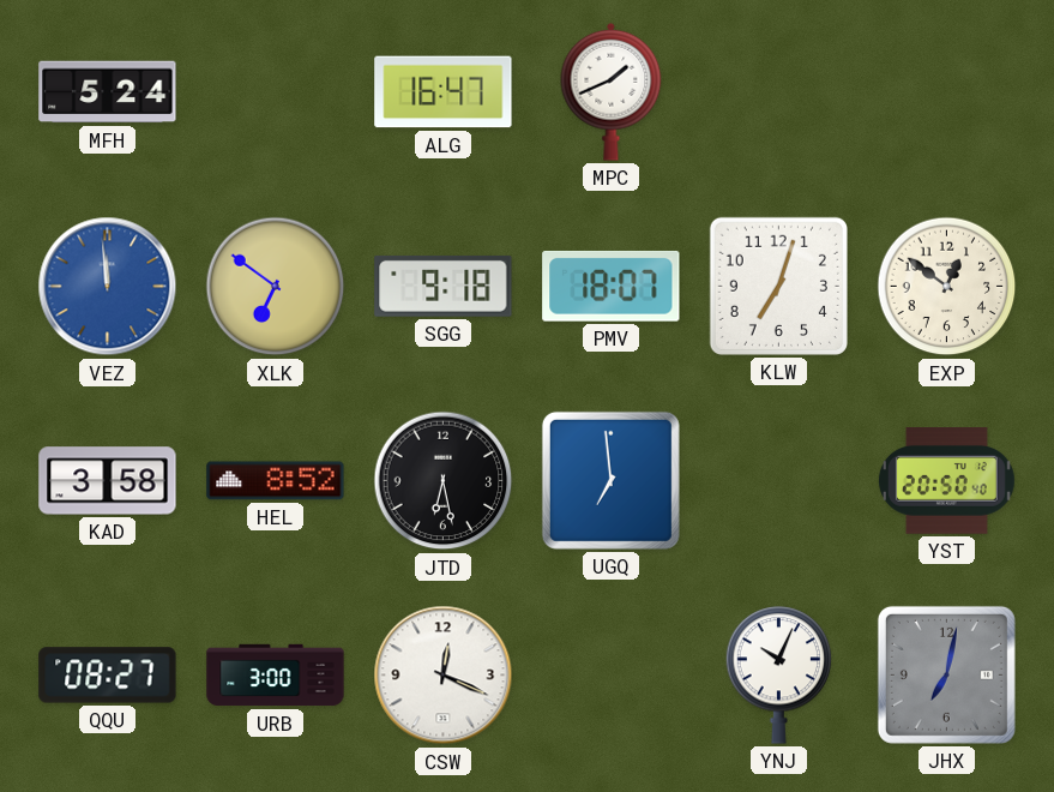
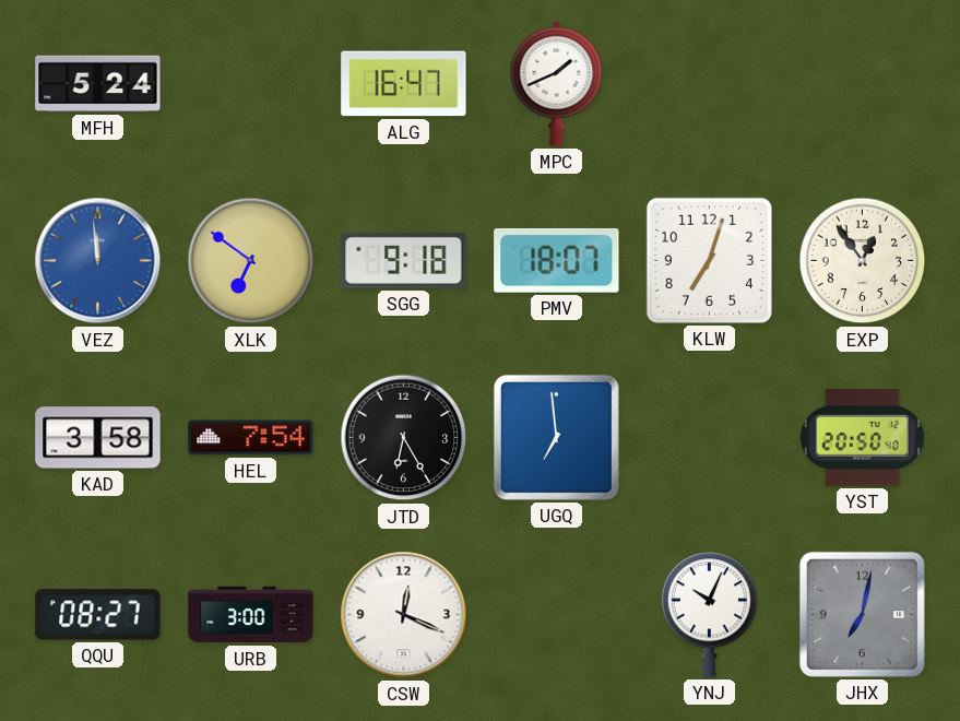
EXP: 12:51 -> 12:54 (863, 261)
HEL: 8:52 -> 7:54 (251, 438)
JTD: 6:28 -> 6:25 (404, 438)
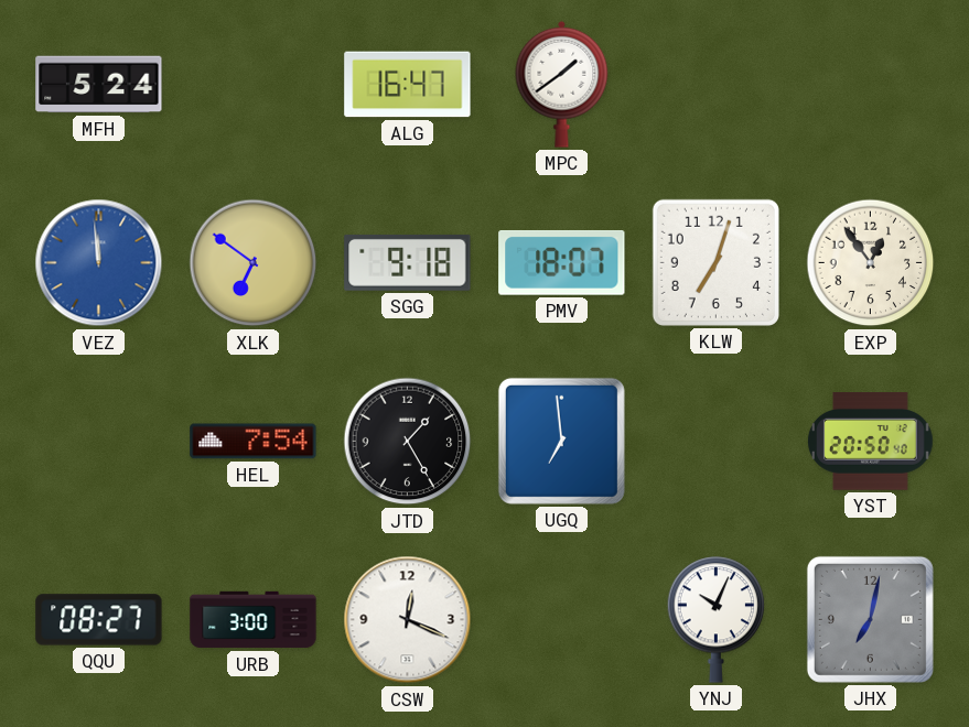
MPC: 1:41 -> 1:39 (562, 84)
KAD: 3:58 -> none (98, 438)
JTD: 6:25 -> 1:25 (408, 442)
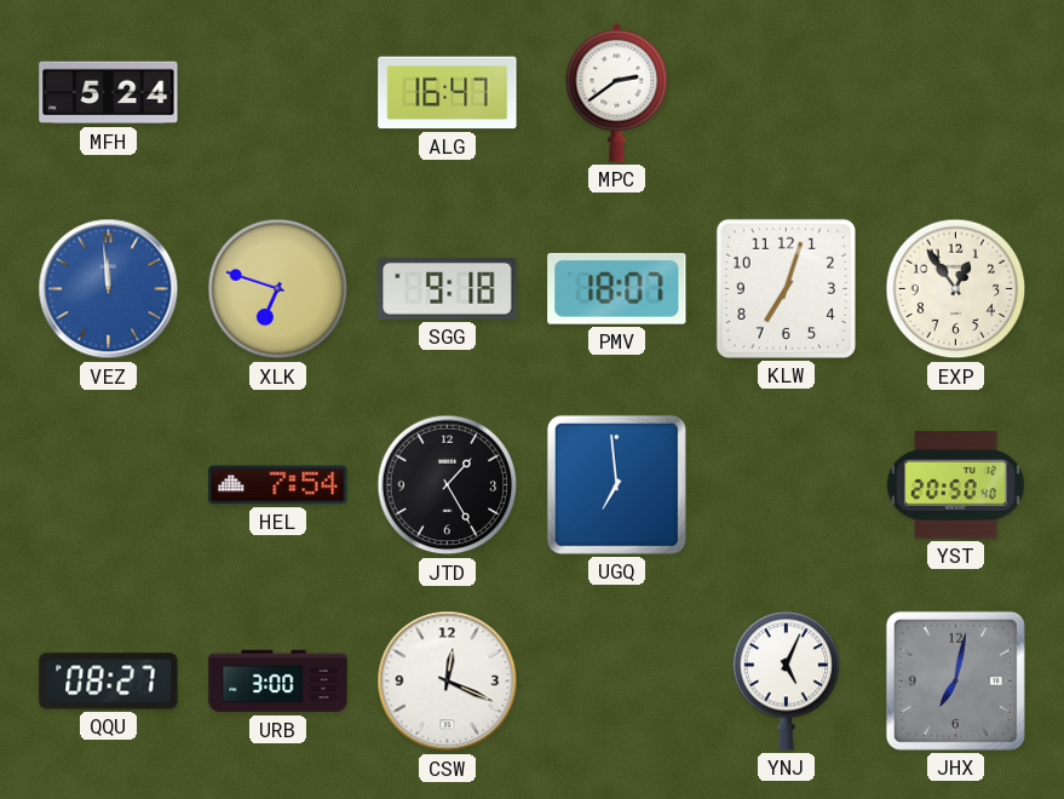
MPC: 1:39 -> 2:39 (617, 92)
XLK: 6:51 -> 6:48 (278, 289)
YNJ: 10:04 -> 5:04 (787, 682)
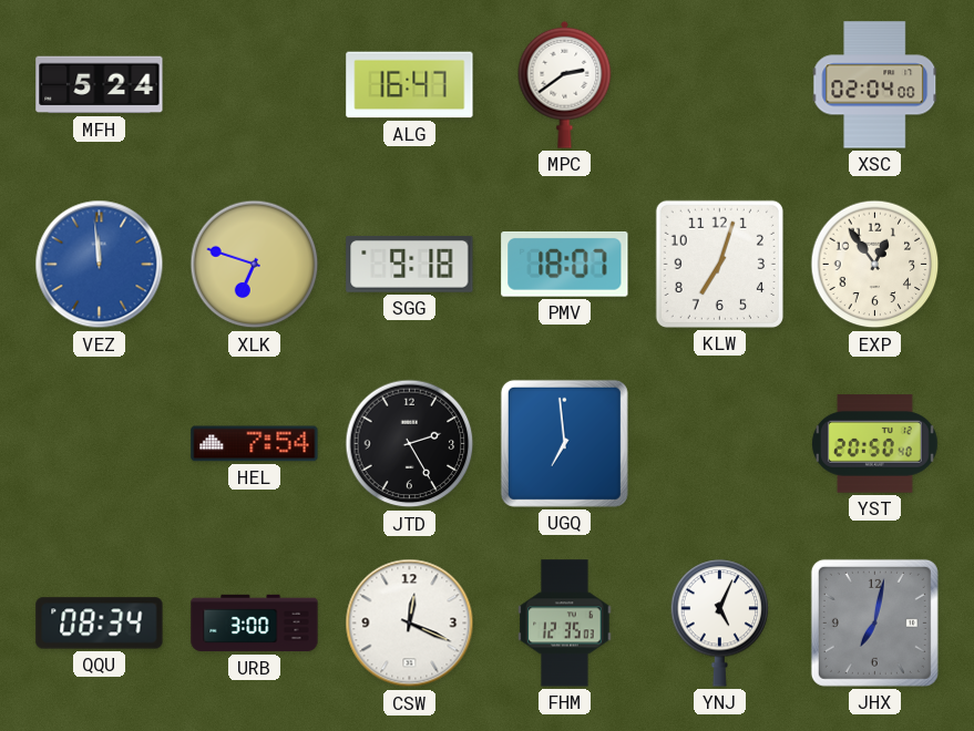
XSC: none -> 02:04 (875, 85)
JTD: 1:25 -> 2:25 (410, 444)
QQU: 08:27 -> 08:34 (100, 624)
FHM: none -> 12:35 (565, 624)
